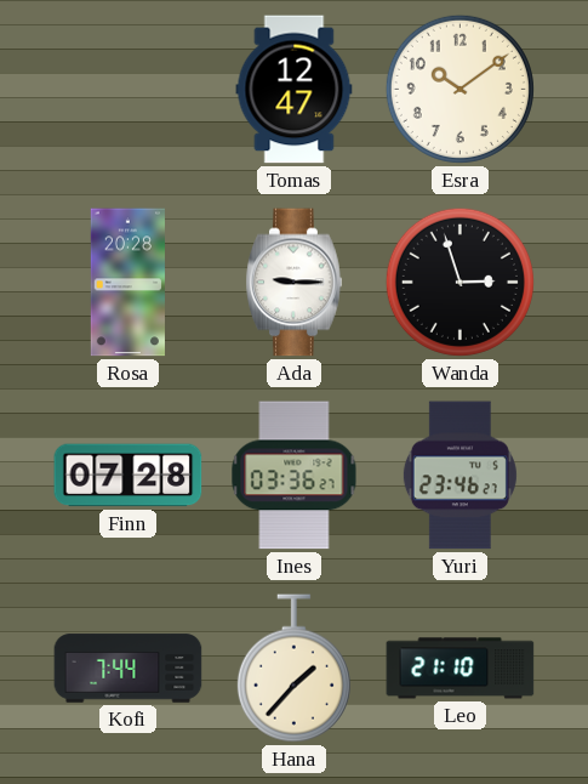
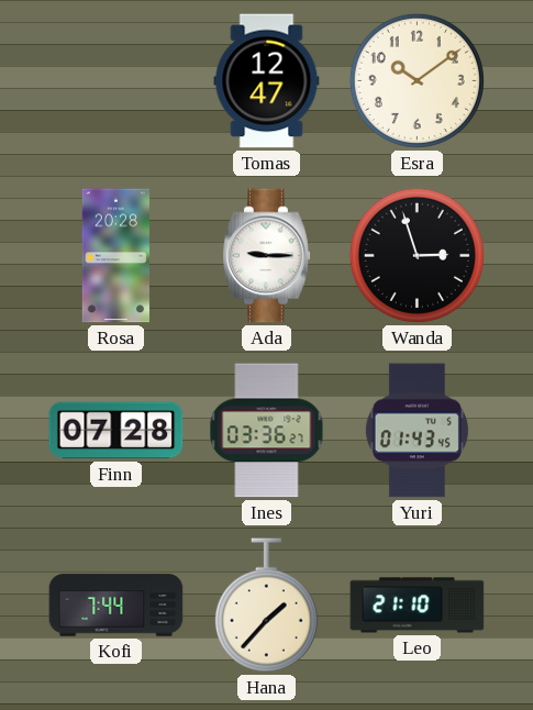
Yuri: 23:46 -> 01:43 (417, 431)
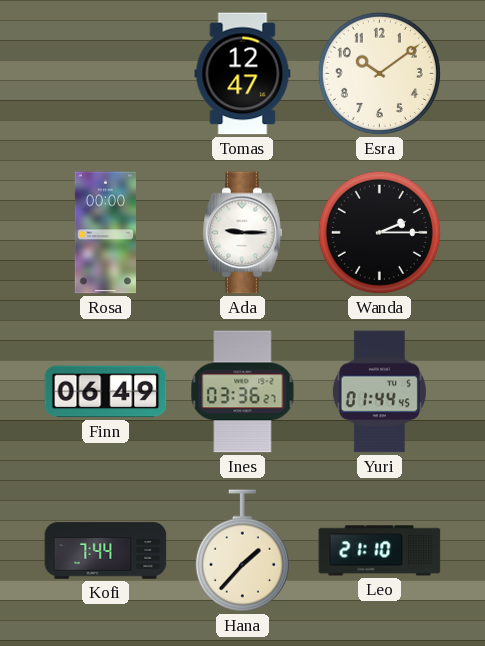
Rosa: 20:28 -> 00:00 (105, 233)
Wanda: 2:57 -> 2:15 (379, 232)
Finn: 07:28 -> 06:49 (106, 392)
Yuri: 01:43 -> 01:44 (379, 392)
